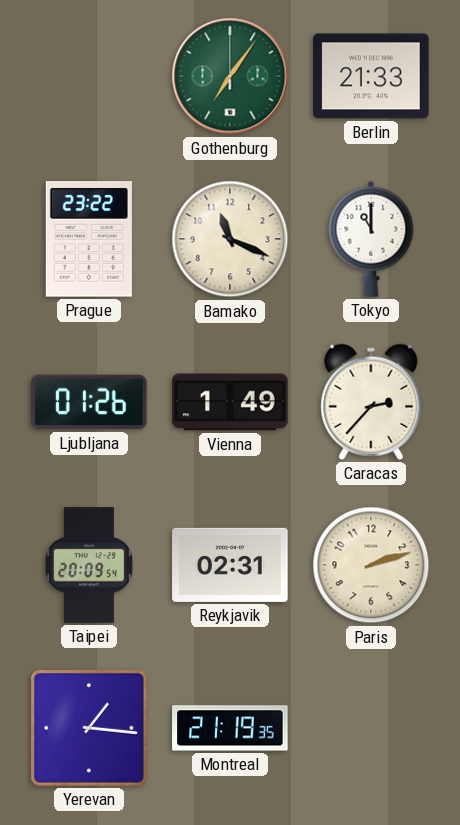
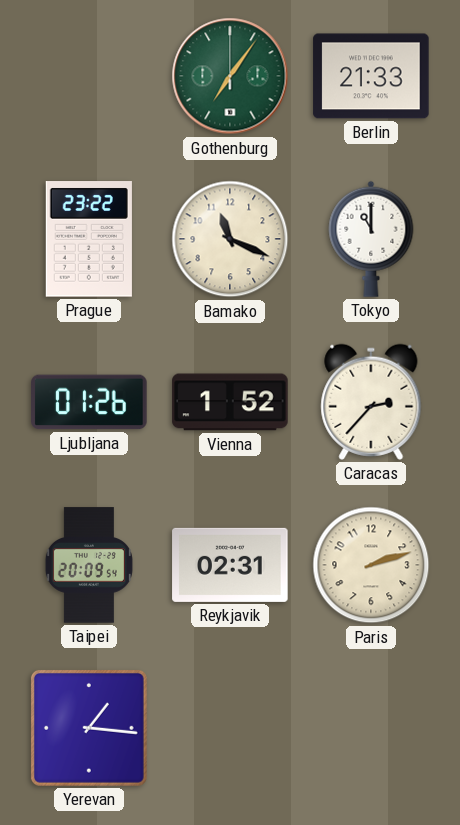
Vienna: 1:49 -> 1:52 (230, 402)
Montreal: 21:19 -> none (230, 728)
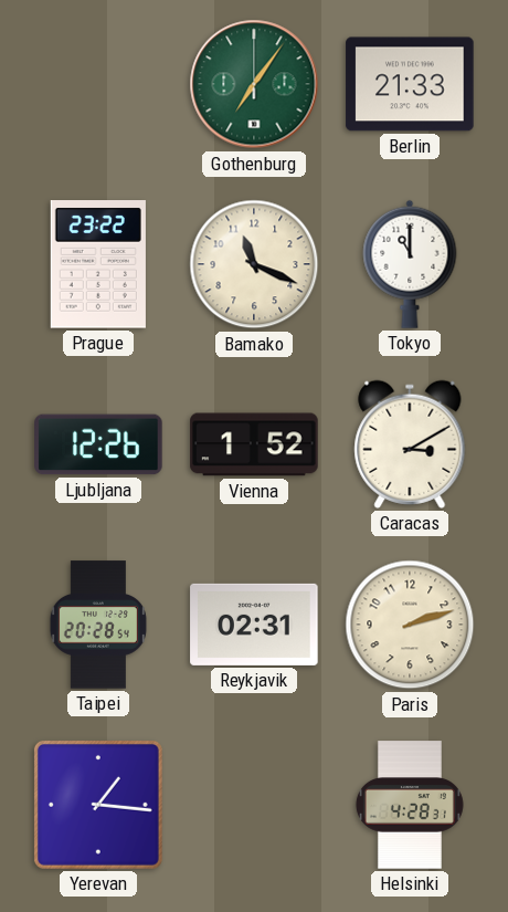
Ljubljana: 01:26 -> 12:26 (98, 444)
Caracas: 2:37 -> 3:10 (410, 444)
Taipei: 20:09 -> 20:28 (98, 625)
Helsinki: none -> 4:28 (410, 805)
